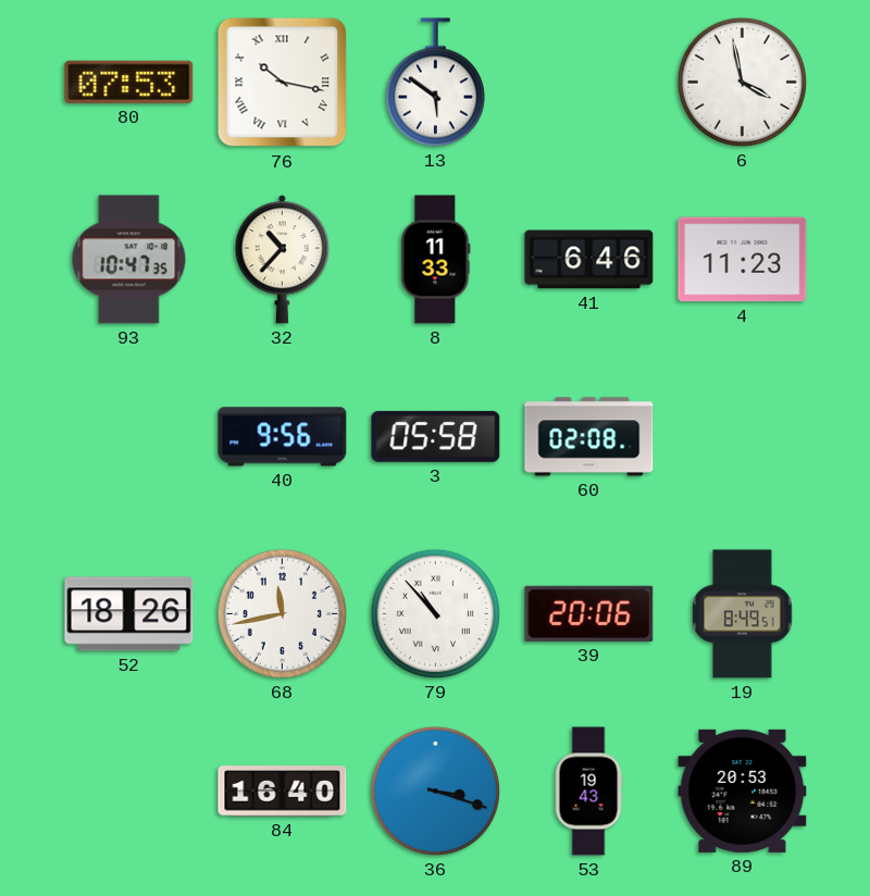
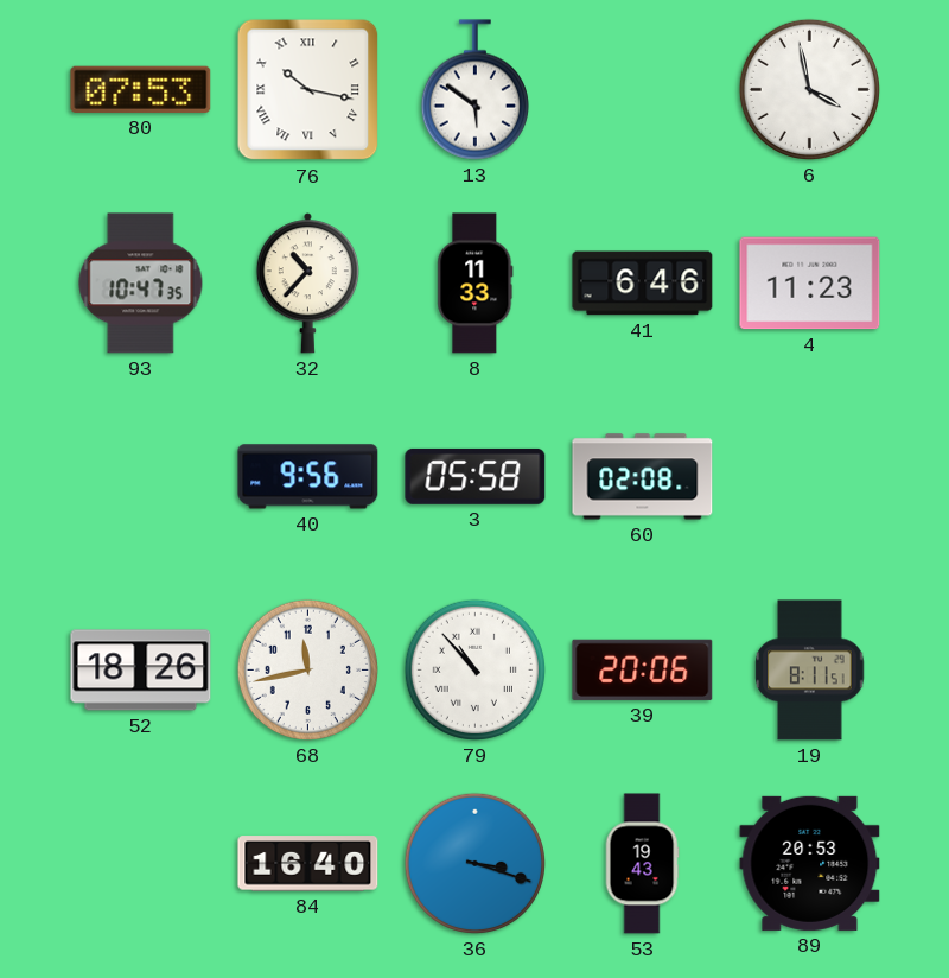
19: 8:49 -> 8:11 (810, 671)
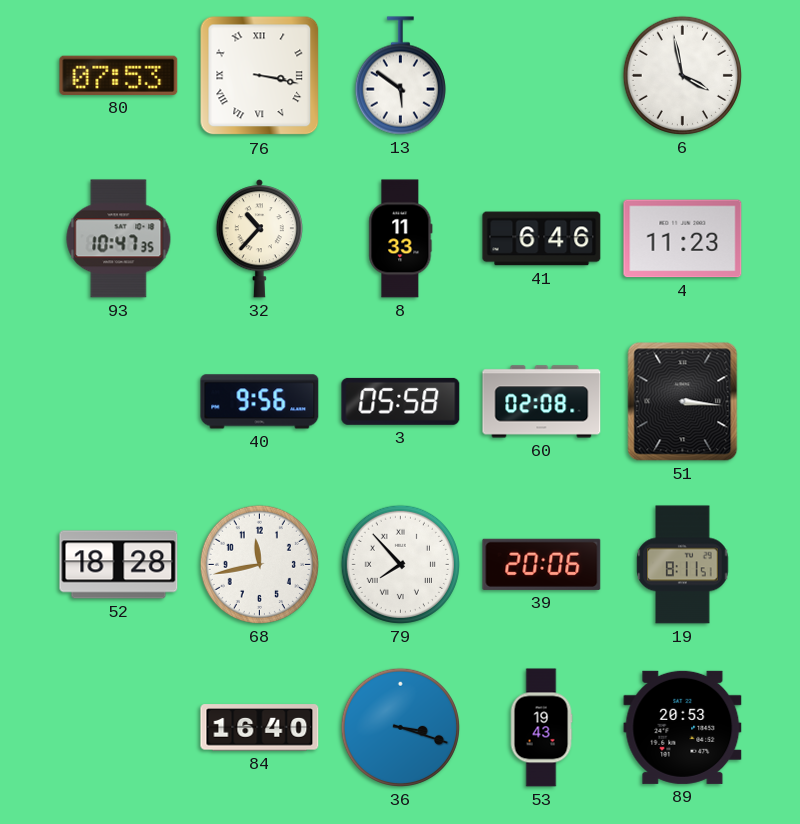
76: 10:17 -> 3:17 (260, 76)
51: none -> 3:16 (683, 402)
52: 18:26 -> 18:28 (119, 565)
79: 10:53 -> 7:53 (400, 564)
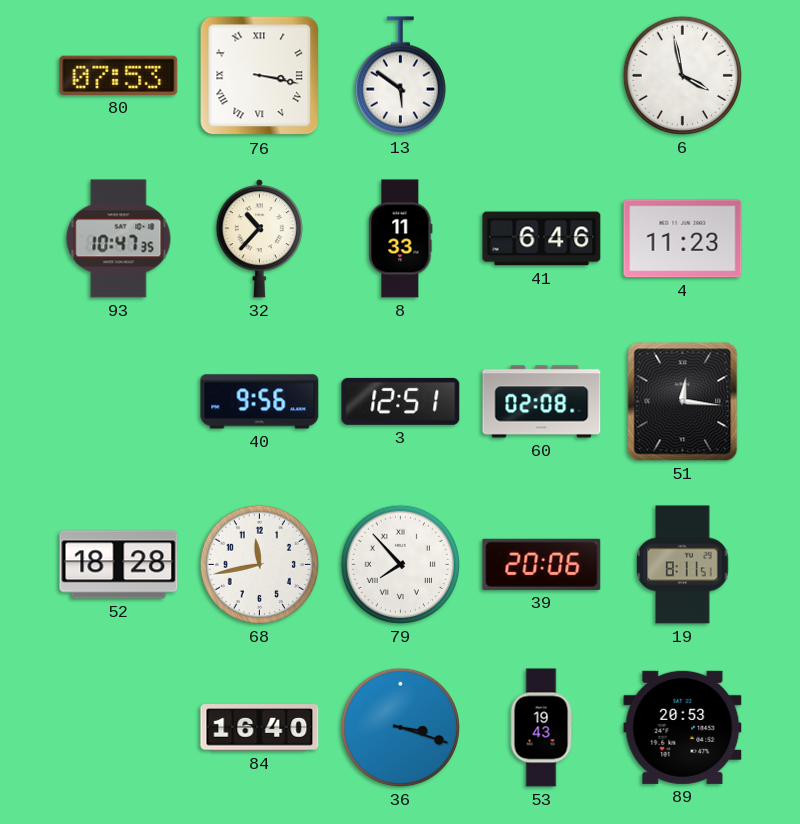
3: 05:58 -> 12:51 (401, 401)
51: 3:16 -> 12:16 (683, 402)
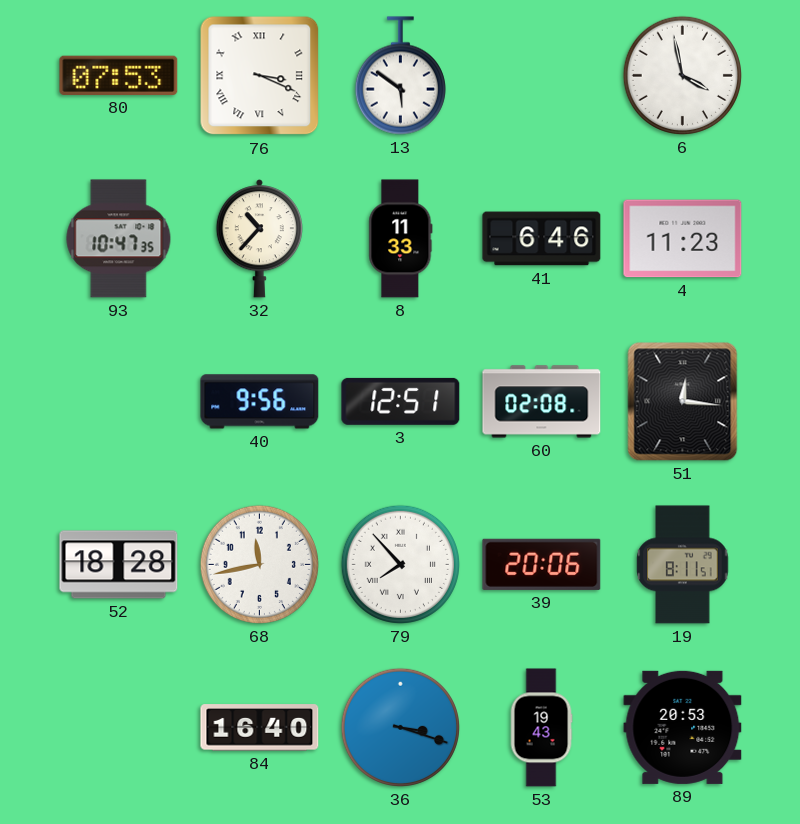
76: 3:17 -> 3:19 (260, 76)
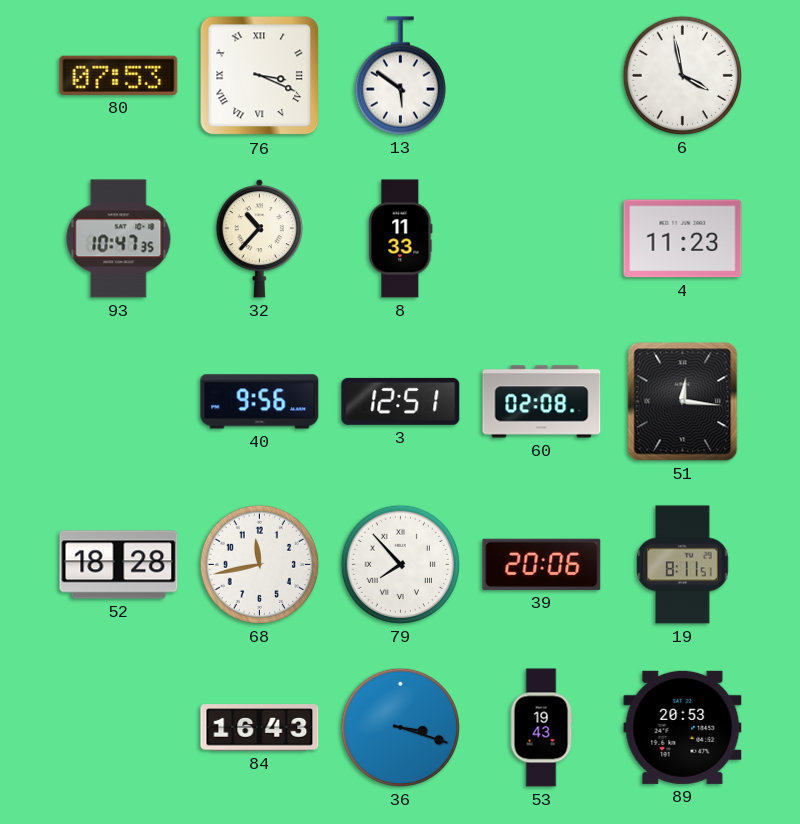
41: 6:46 -> none (542, 239)
84: 16:40 -> 16:43 (260, 728)
